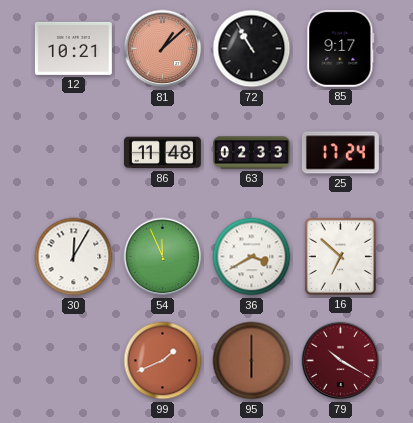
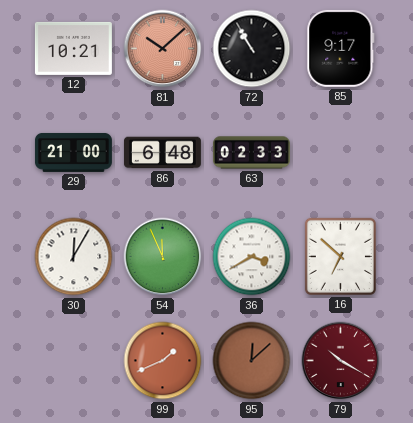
81: 1:08 -> 10:08 (163, 49)
29: none -> 21:00 (73, 152)
86: 11:48 -> 6:48 (162, 153)
25: 17:24 -> none (340, 153)
95: 6:00 -> 12:08 (252, 361)
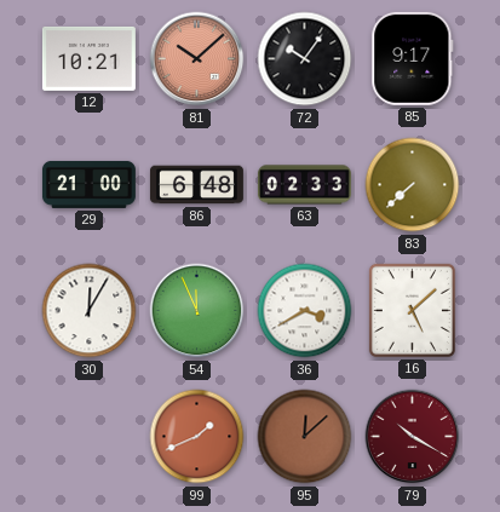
72: 10:55 -> 10:06 (305, 59)
83: none -> 7:38 (413, 185)
16: 6:52 -> 5:08 (412, 310)
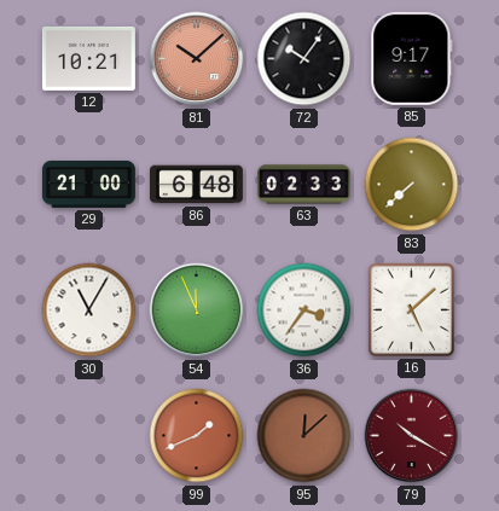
30: 12:05 -> 11:05 (89, 310)
36: 3:40 -> 3:36 (304, 310)
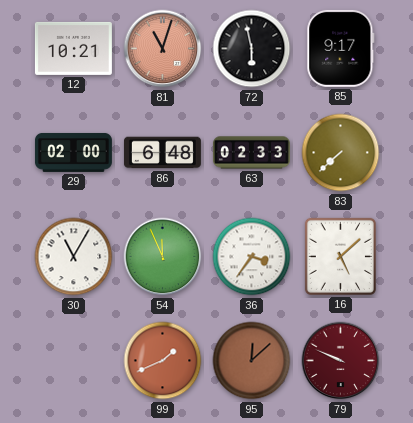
81: 10:08 -> 11:03 (163, 49)
72: 10:06 -> 5:58 (252, 49)
29: 21:00 -> 02:00 (73, 152)
79: 10:20 -> 9:49 (341, 361)
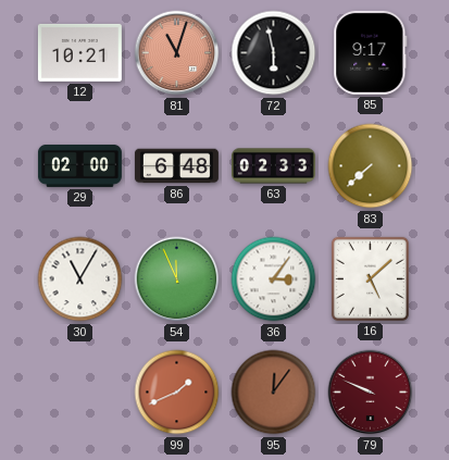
36: 3:36 -> 3:06 (274, 279)
95: 12:08 -> 12:06 (274, 393)
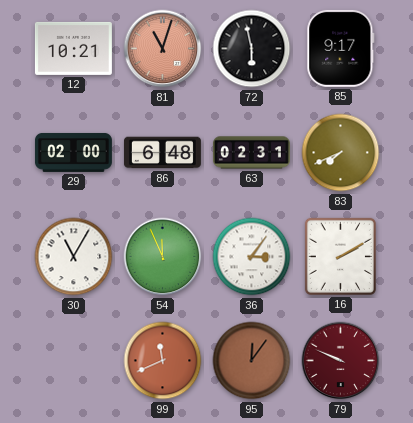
63: 02:33 -> 02:31 (251, 153)
83: 7:38 -> 7:41 (341, 153)
16: 5:08 -> 2:10 (340, 256)
99: 1:41 -> 11:41 (163, 361)
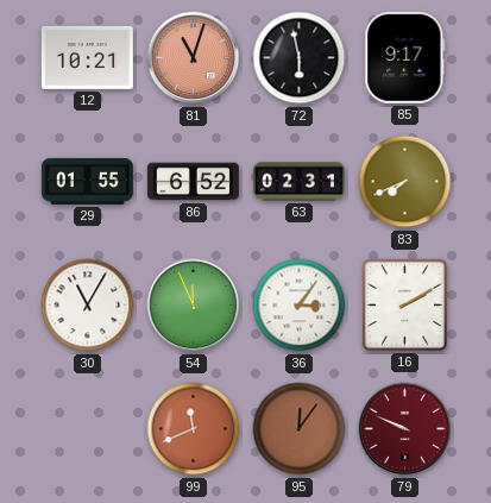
29: 02:00 -> 01:55 (87, 181)
86: 6:48 -> 6:52 (193, 182)
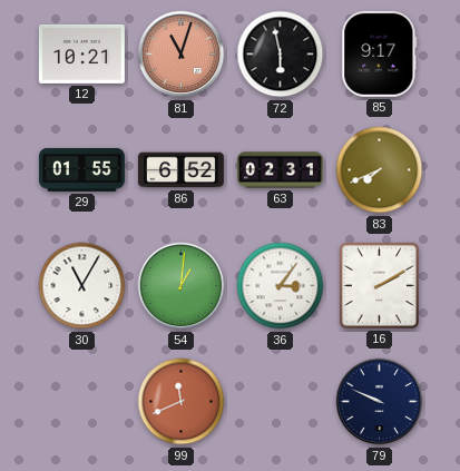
54: 11:56 -> 1:01 (182, 286)
95: 12:06 -> none (300, 429)
79 dial: burgundy -> navy (380, 402)
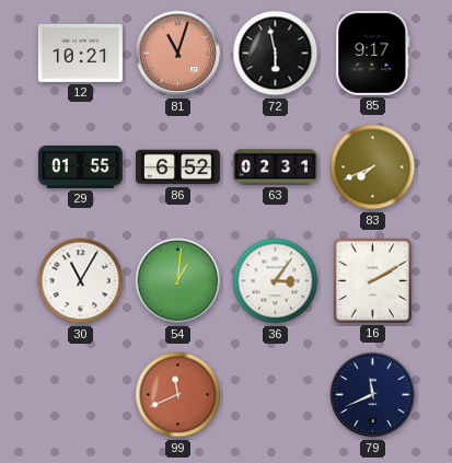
79: 9:49 -> 11:41 (373, 395)
